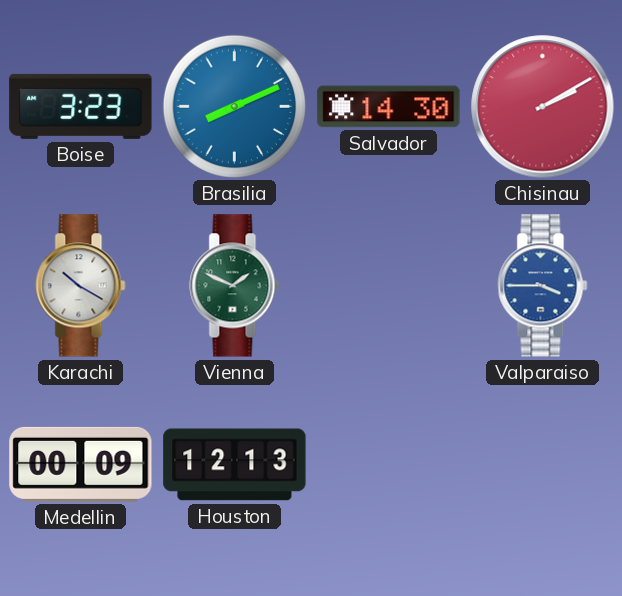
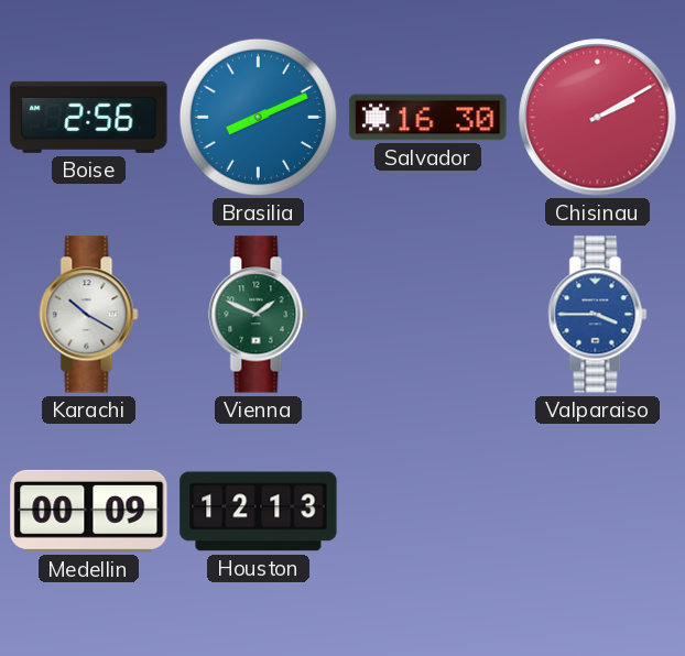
Boise: 3:23 -> 2:56 (89, 117)
Salvador: 14:30 -> 16:30 (428, 118)
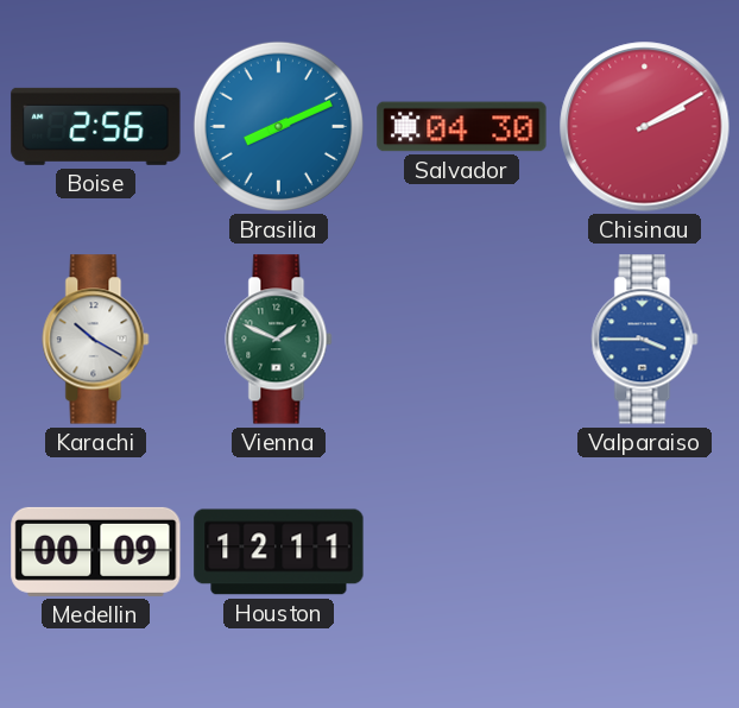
Salvador: 16:30 -> 04:30 (462, 127)
Houston: 12:13 -> 12:11 (279, 552)
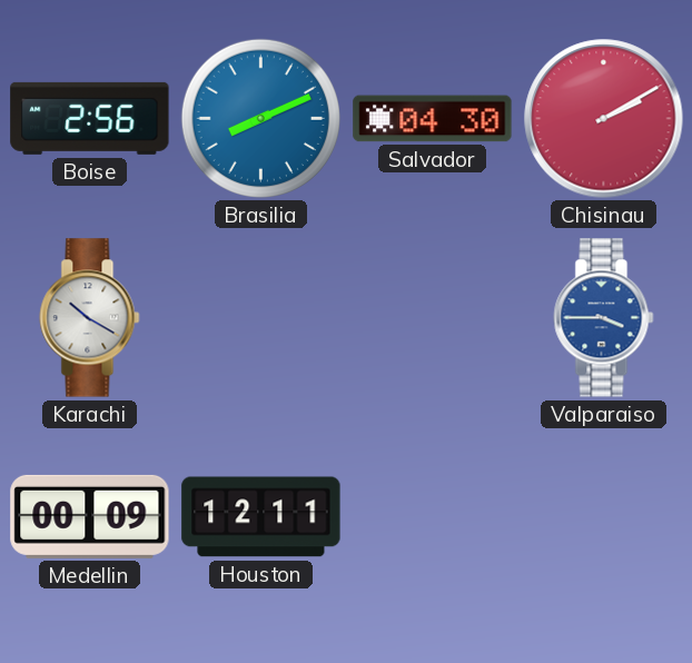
Vienna: 1:49 -> none (279, 340)
